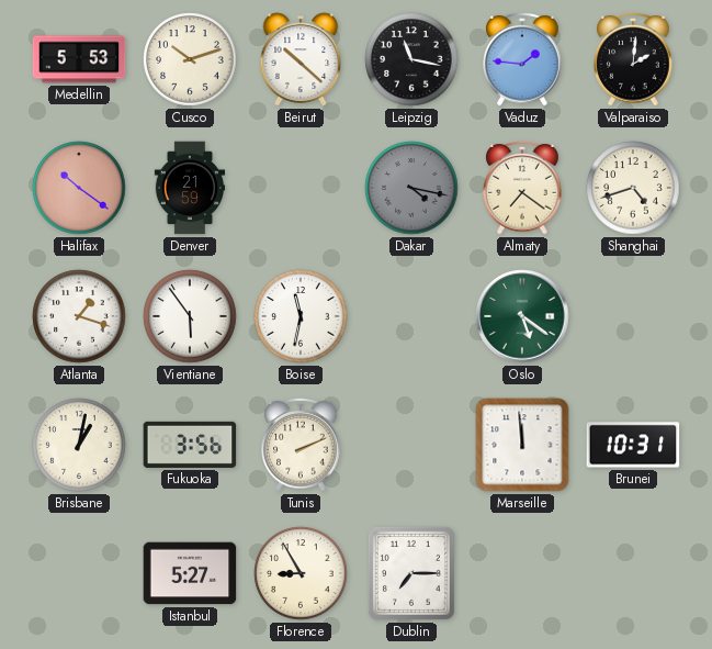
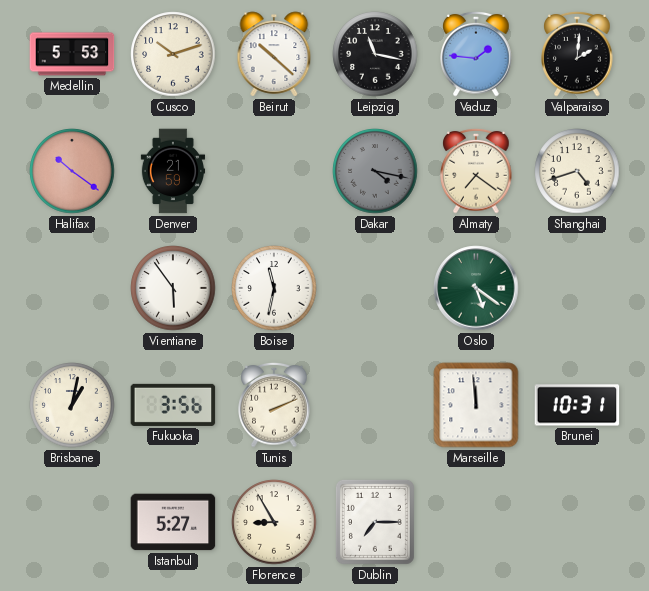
Atlanta: 1:18 -> none (79, 316)
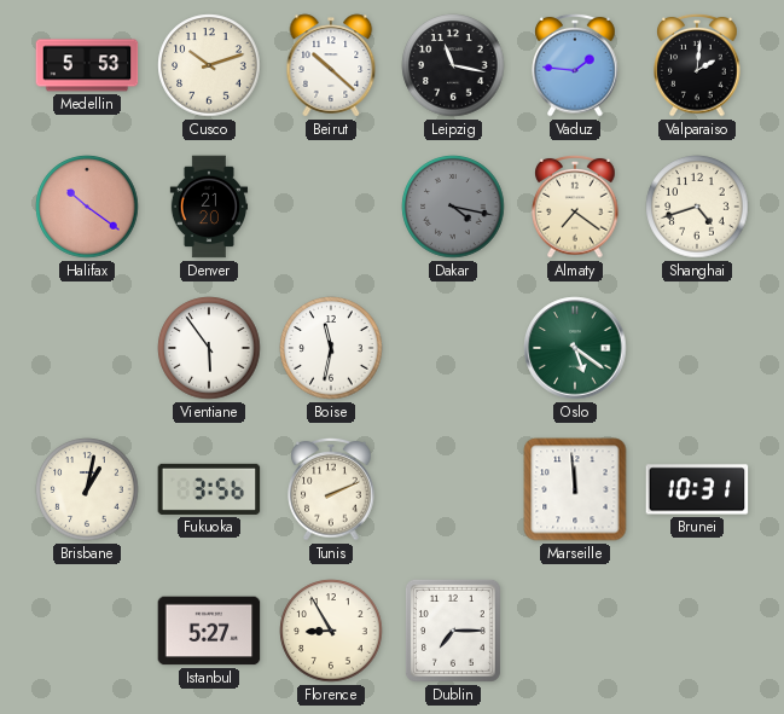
Denver: 21:59 -> 21:20 (209, 207)
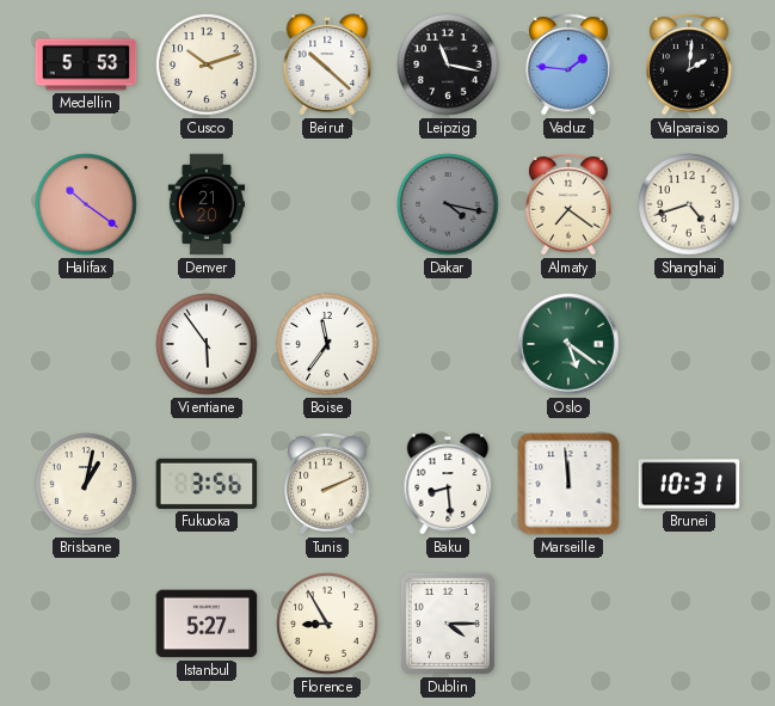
Boise: 11:32 -> 11:36 (327, 344)
Baku: none -> 8:29 (448, 484)
Dublin: 7:15 -> 4:15 (448, 624)
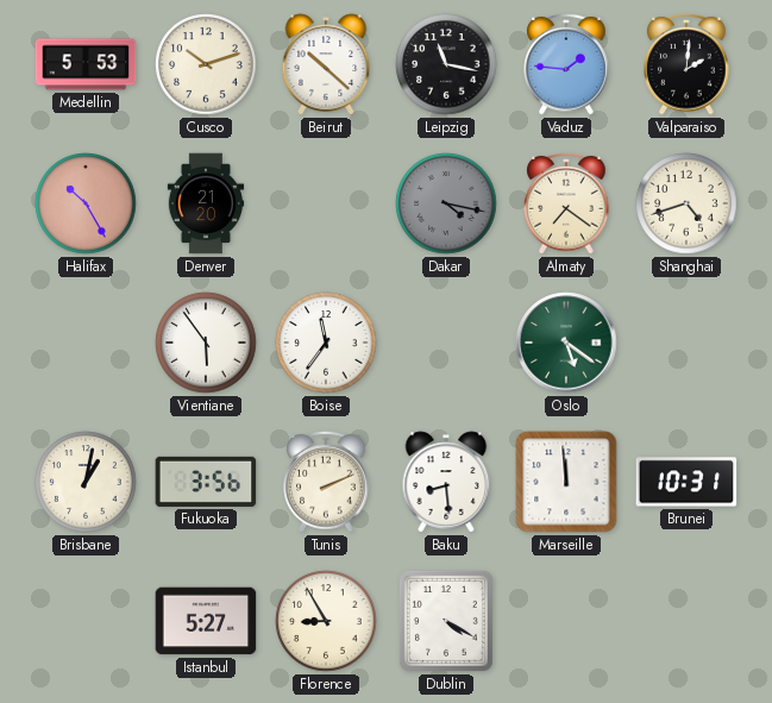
Halifax: 10:21 -> 10:25 (86, 203)
Dublin: 4:15 -> 4:20 (446, 621)
